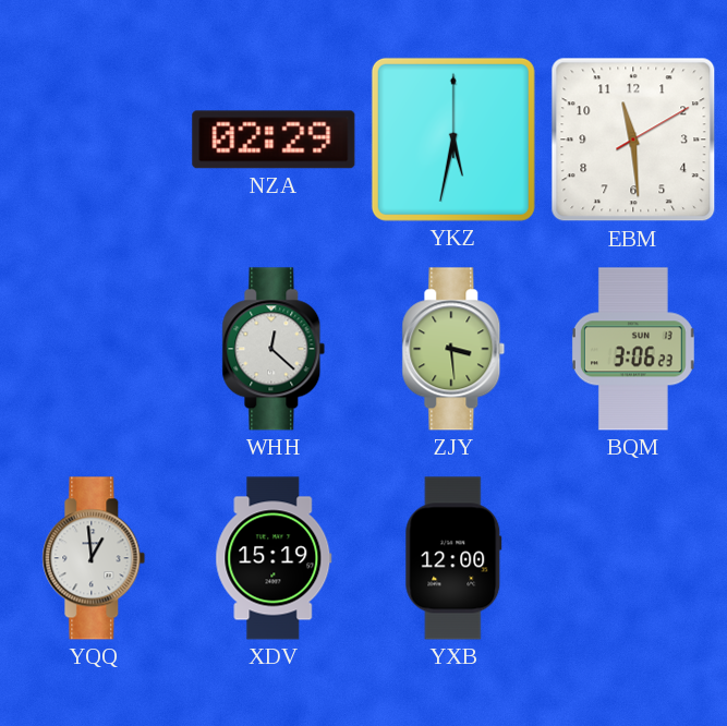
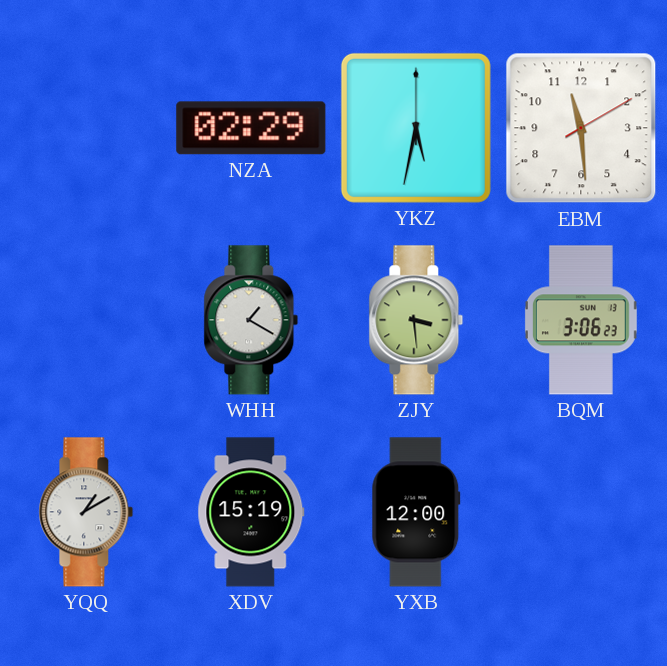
WHH: 12:22 -> 1:20 (251, 320)
YQQ: 12:59 -> 1:10 (86, 512)
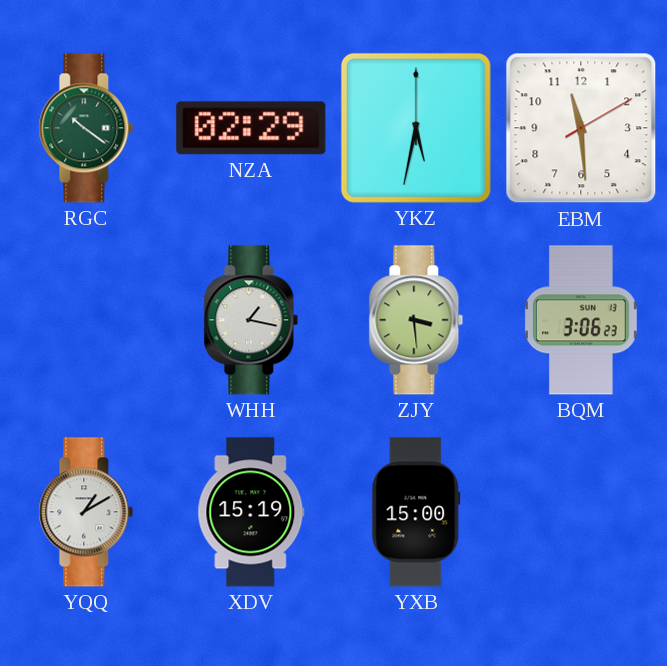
RGC: none -> 10:21 (86, 128)
WHH: 1:20 -> 1:17 (251, 320)
YXB: 12:00 -> 15:00 (416, 512)
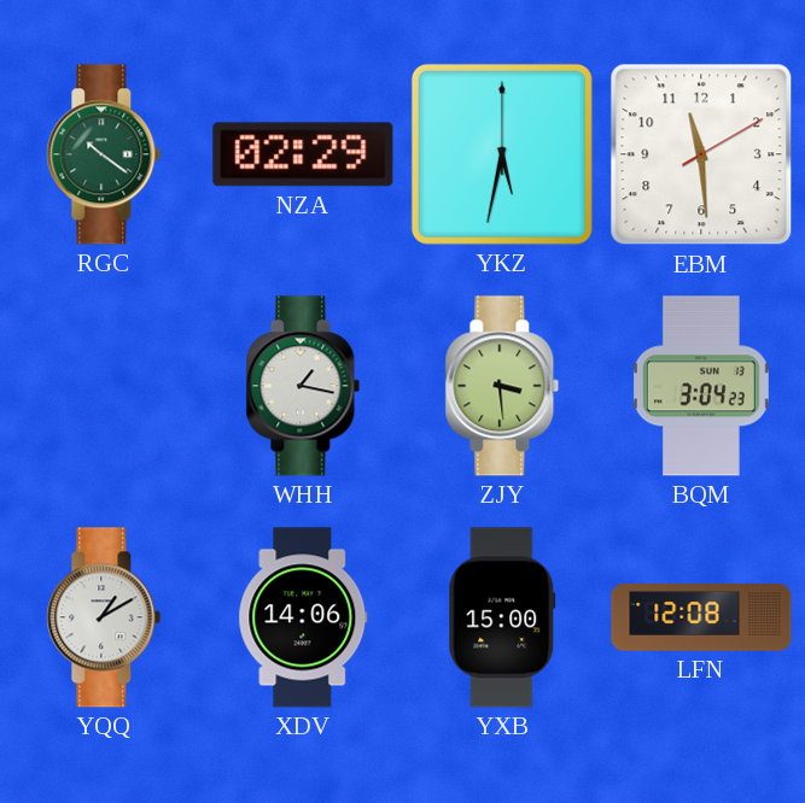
BQM: 3:06 -> 3:04 (701, 386)
XDV: 15:19 -> 14:06 (303, 617)
LFN: none -> 12:08 (701, 617)
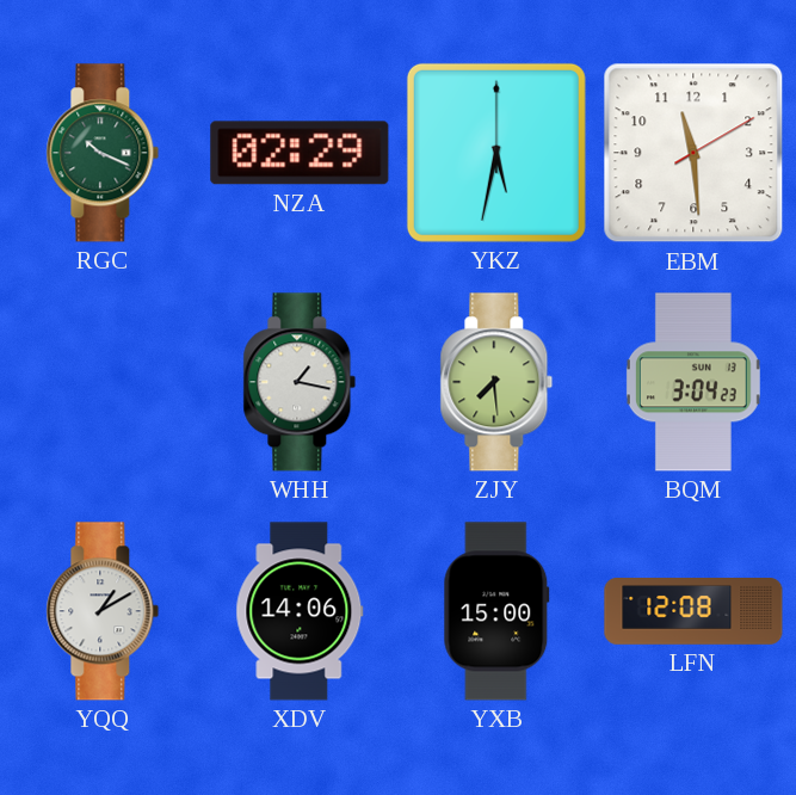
RGC: 10:21 -> 10:19 (103, 153)
ZJY: 3:29 -> 7:29 (496, 382)
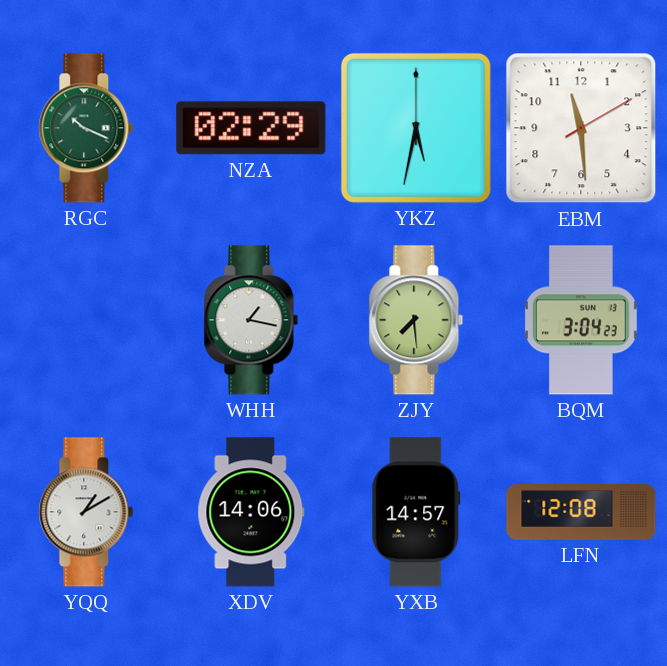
YXB: 15:00 -> 14:57 (416, 512)
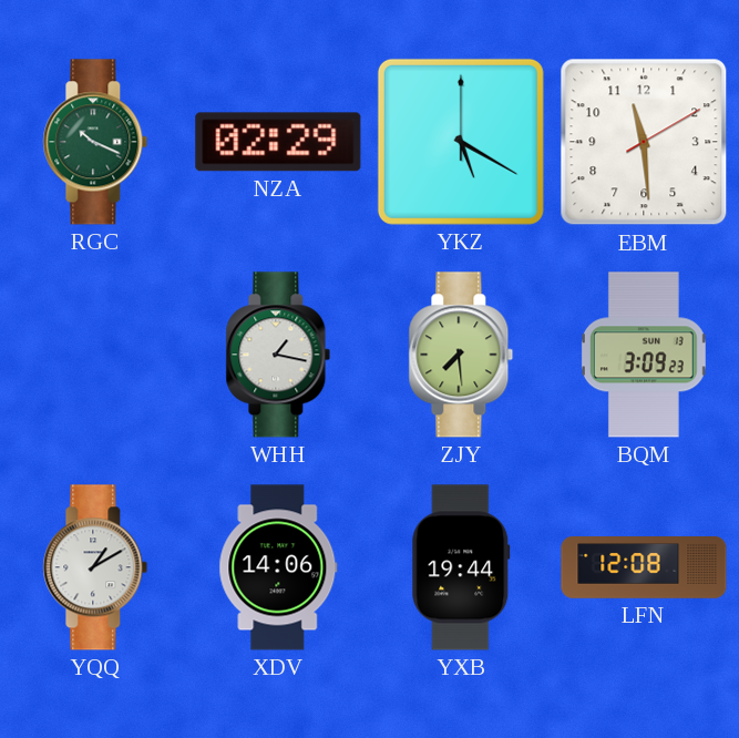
YKZ: 5:32 -> 5:20 (461, 142)
BQM: 3:04 -> 3:09 (644, 355)
YXB: 14:57 -> 19:44 (461, 567)
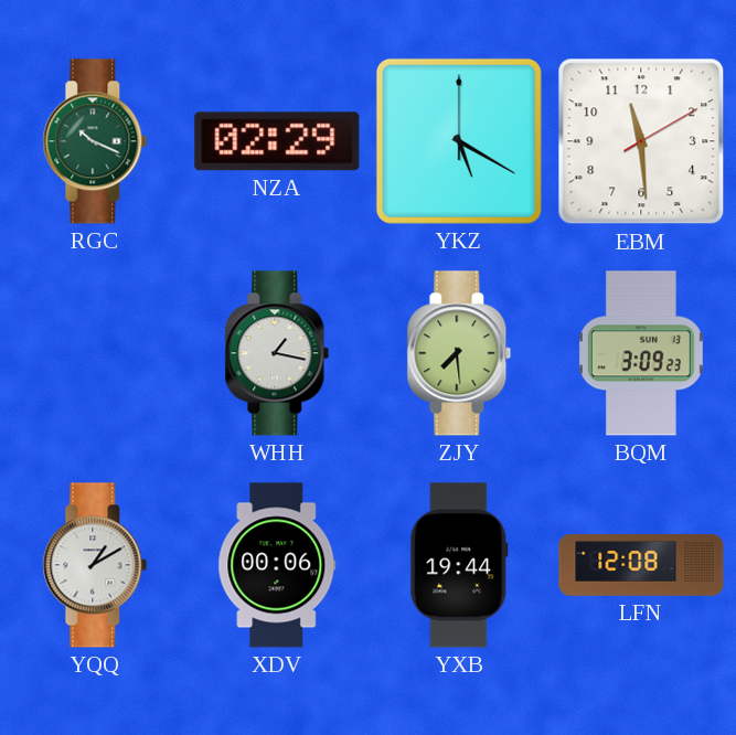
XDV: 14:06 -> 00:06 (277, 565)
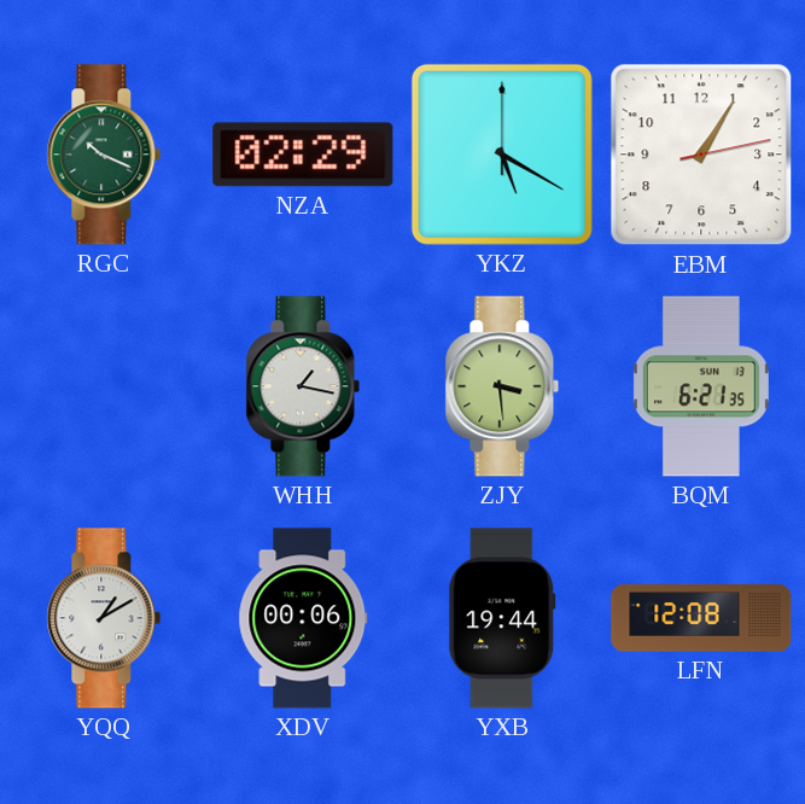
EBM: 11:29 -> 1:05 (701, 155)
ZJY: 7:29 -> 3:29 (502, 386)
BQM: 3:09 -> 6:21 (701, 386)
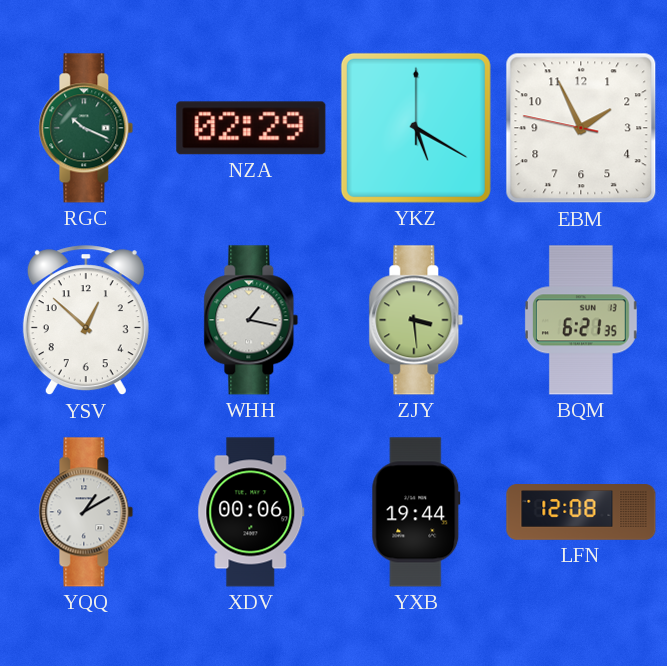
EBM: 1:05 -> 1:55 (581, 128)
YSV: none -> 12:52 (86, 321)
